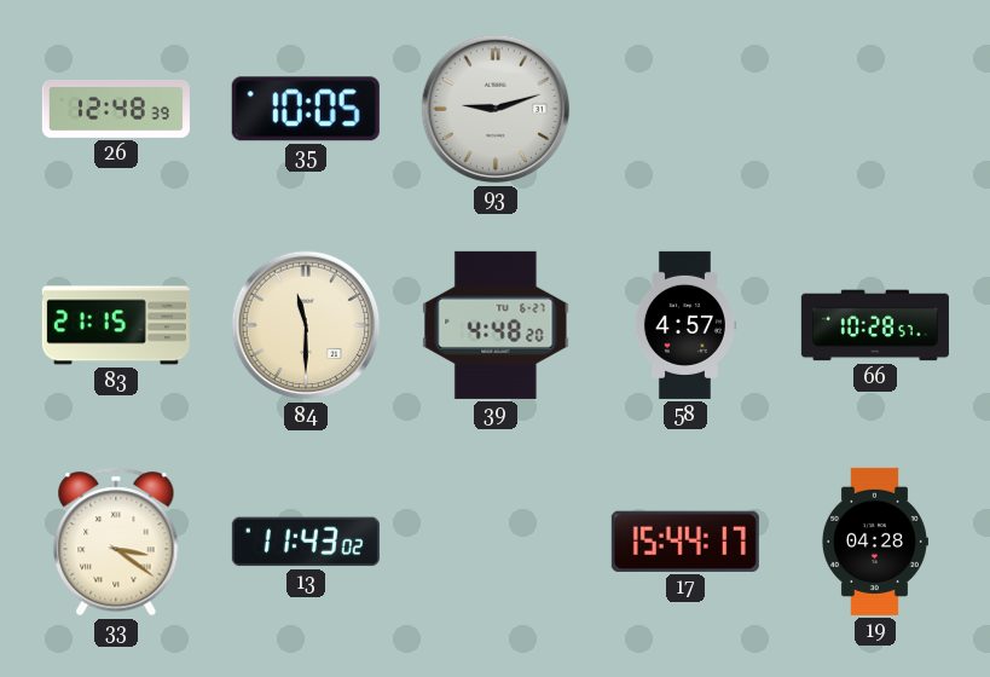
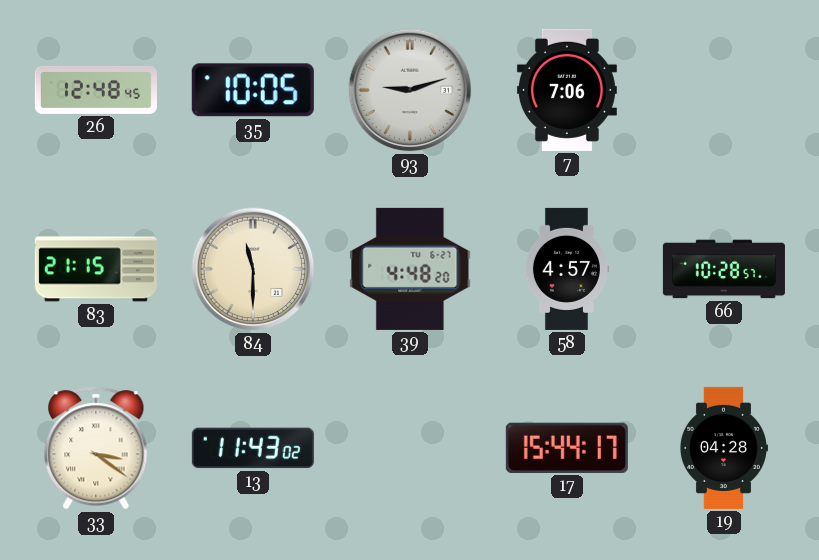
26: 12:48:39 -> 12:48:45 (96, 90)
7: none -> 7:06 (567, 90)
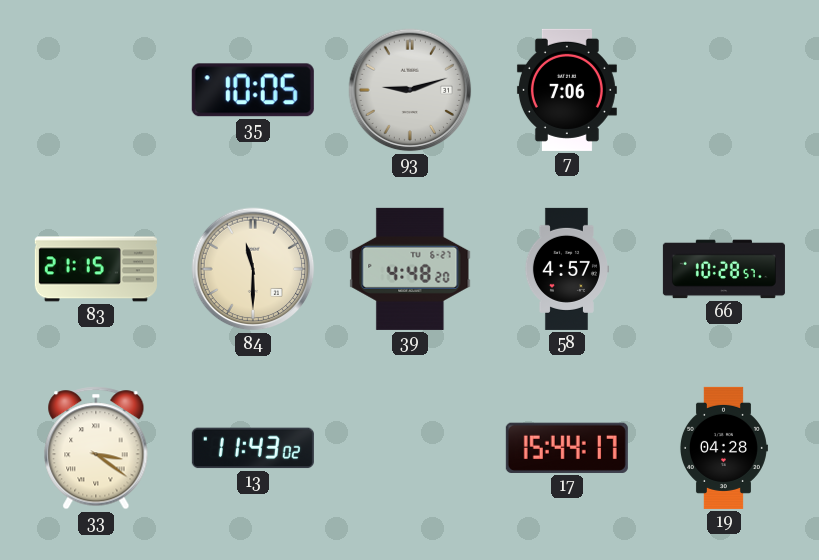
26: 12:48 -> none (96, 90)
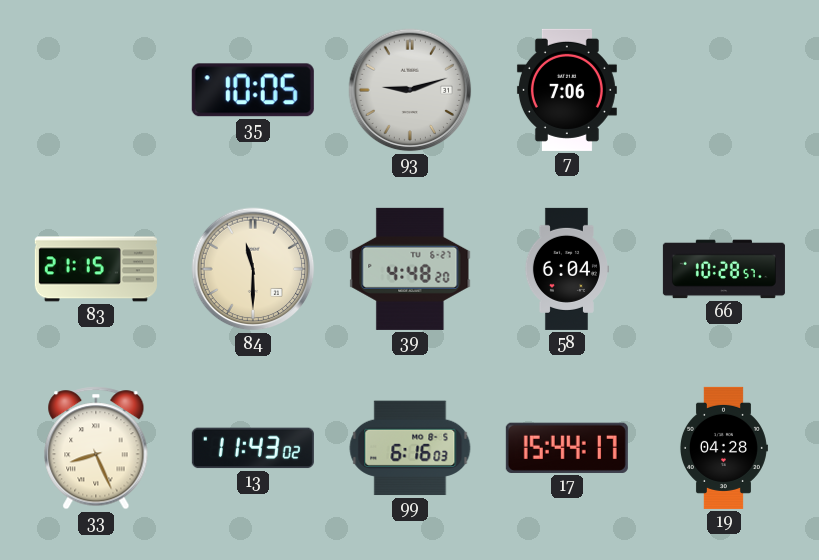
58: 4:57 -> 6:04 (566, 269)
33: 3:21 -> 8:26 (96, 448)
99: none -> 6:16 (410, 448)
